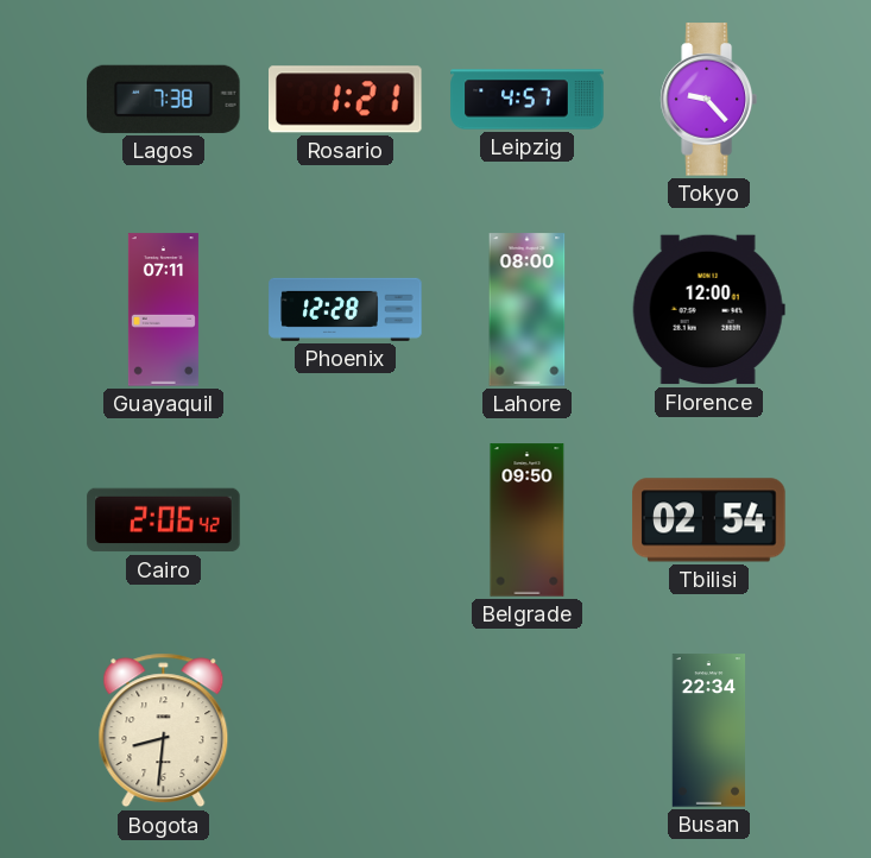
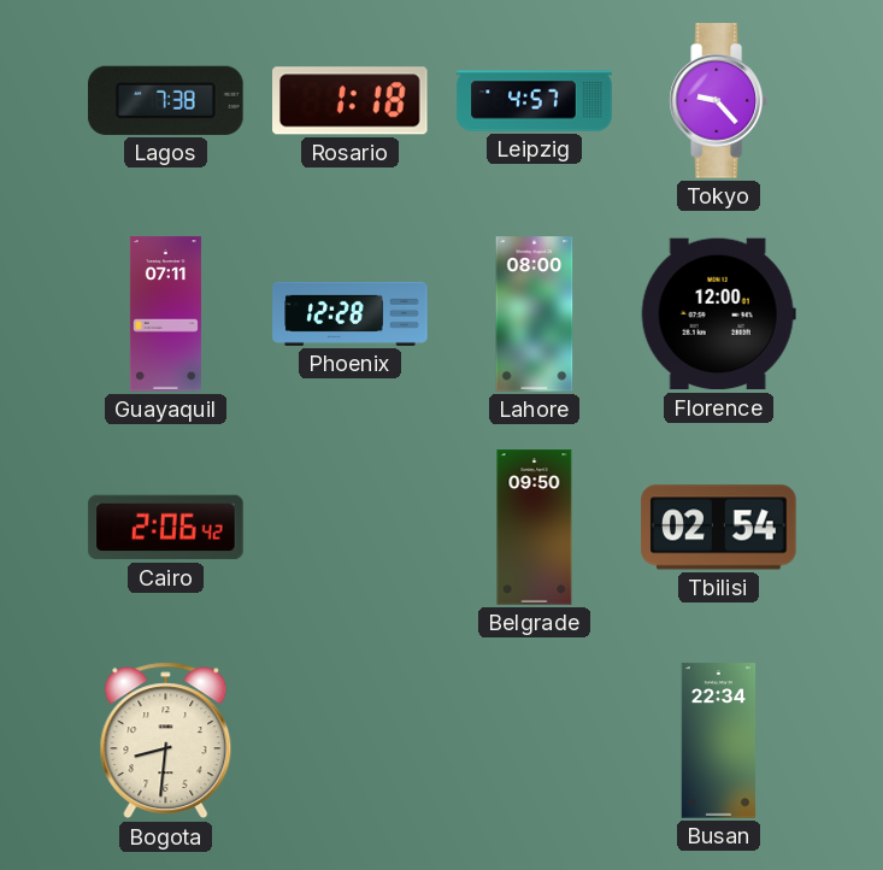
Rosario: 1:21 -> 1:18 (351, 101)
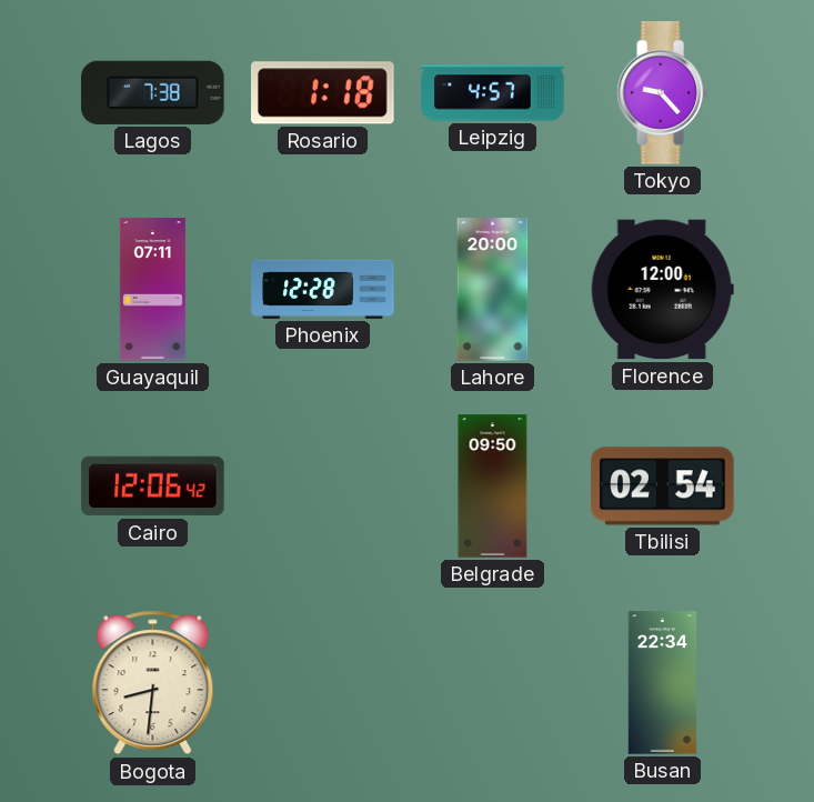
Lahore: 08:00 -> 20:00 (493, 290)
Cairo: 2:06 -> 12:06 (153, 487)
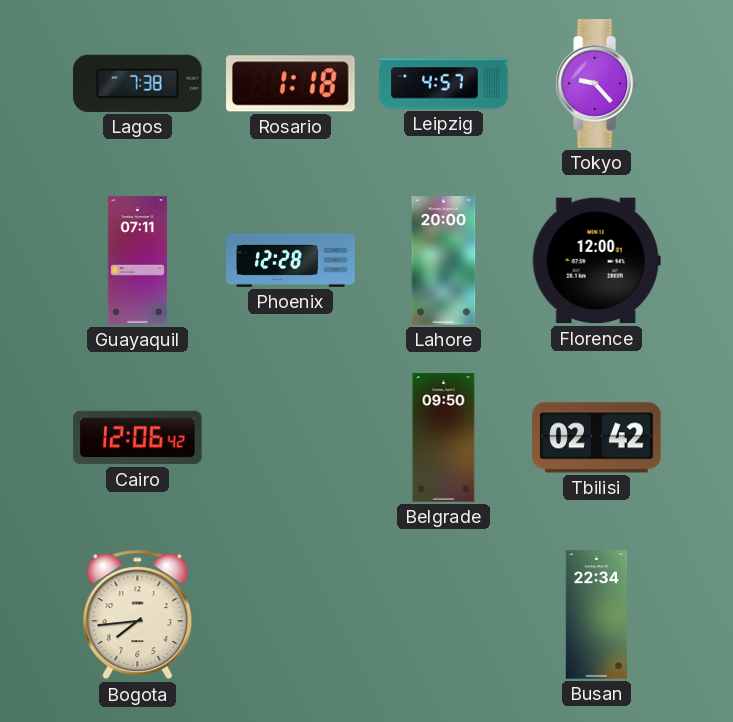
Tbilisi: 02:54 -> 02:42 (597, 438)
Bogota: 8:31 -> 7:44 (138, 615)
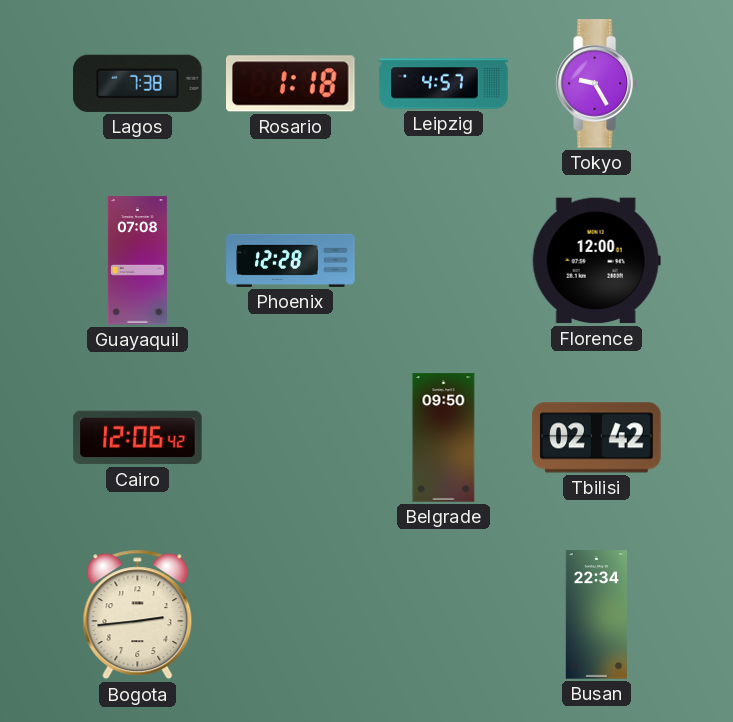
Tokyo: 9:23 -> 9:25 (596, 84)
Guayaquil: 07:11 -> 07:08 (137, 261)
Lahore: 20:00 -> none (444, 261)
Bogota: 7:44 -> 2:44 (138, 615)
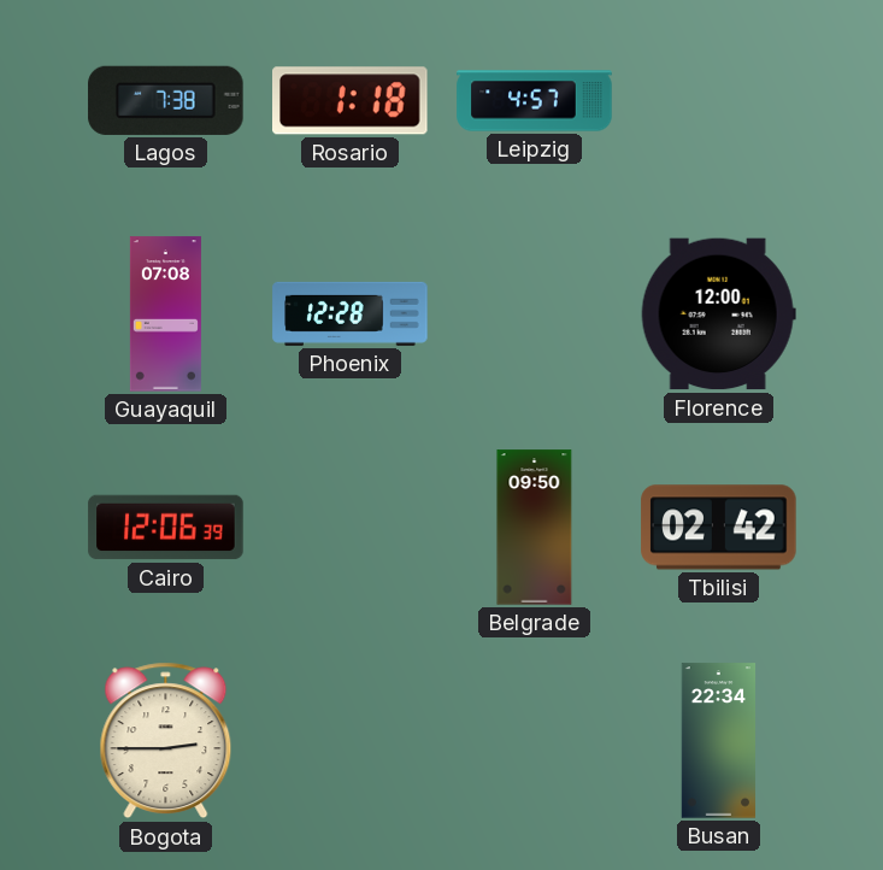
Tokyo: 9:25 -> none (596, 84)
Cairo: 12:06:42 -> 12:06:39 (166, 528)
Bogota: 2:44 -> 2:45 (166, 741)
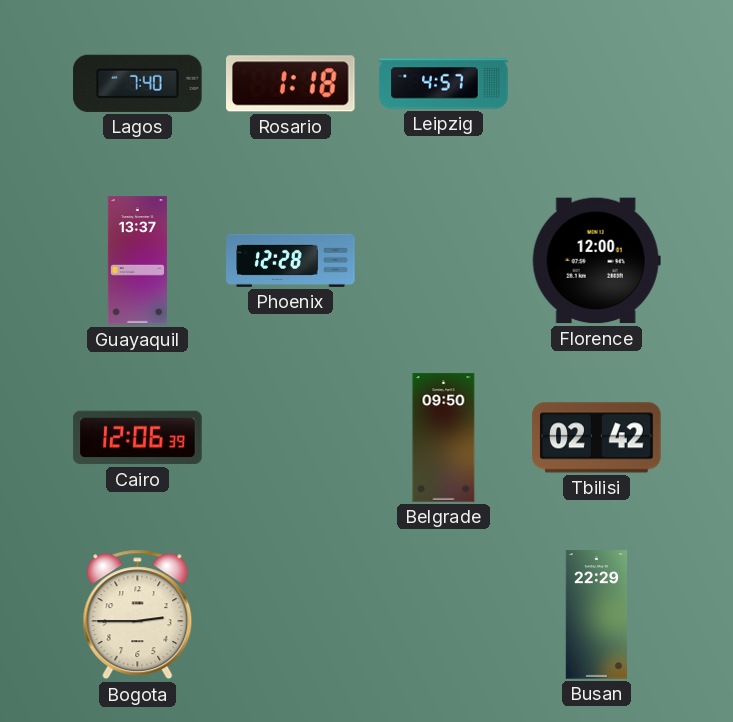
Lagos: 7:38 -> 7:40 (138, 83)
Guayaquil: 07:08 -> 13:37 (137, 261)
Busan: 22:34 -> 22:29 (597, 615)
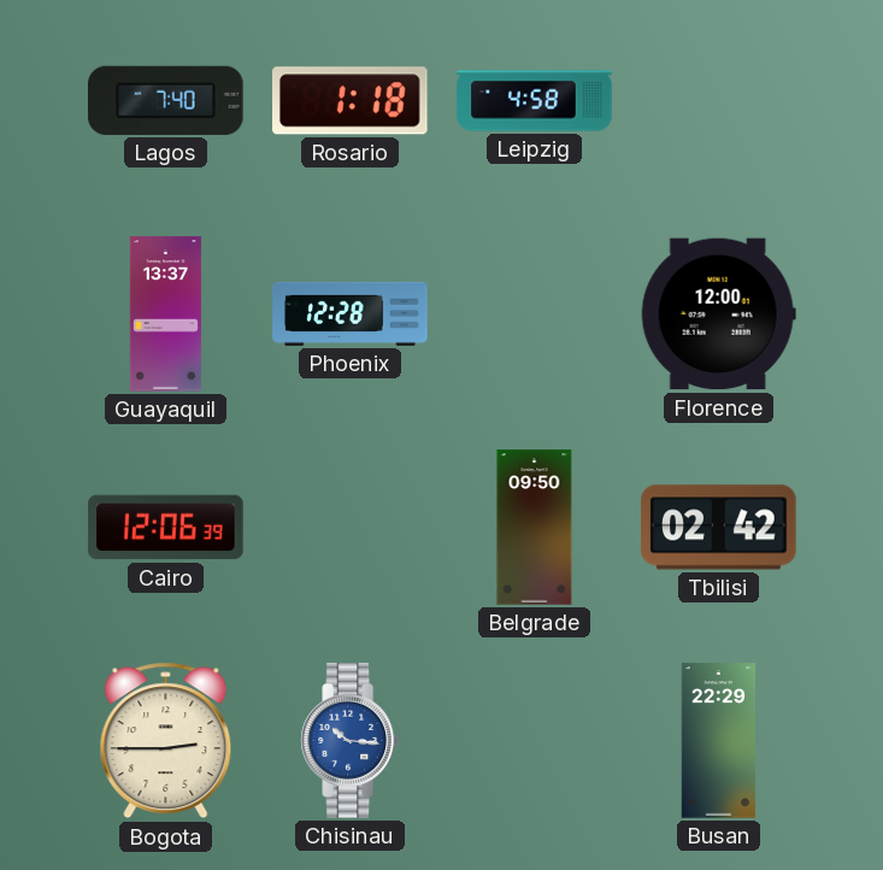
Leipzig: 4:57 -> 4:58 (535, 101)
Chisinau: none -> 10:16 (349, 741)
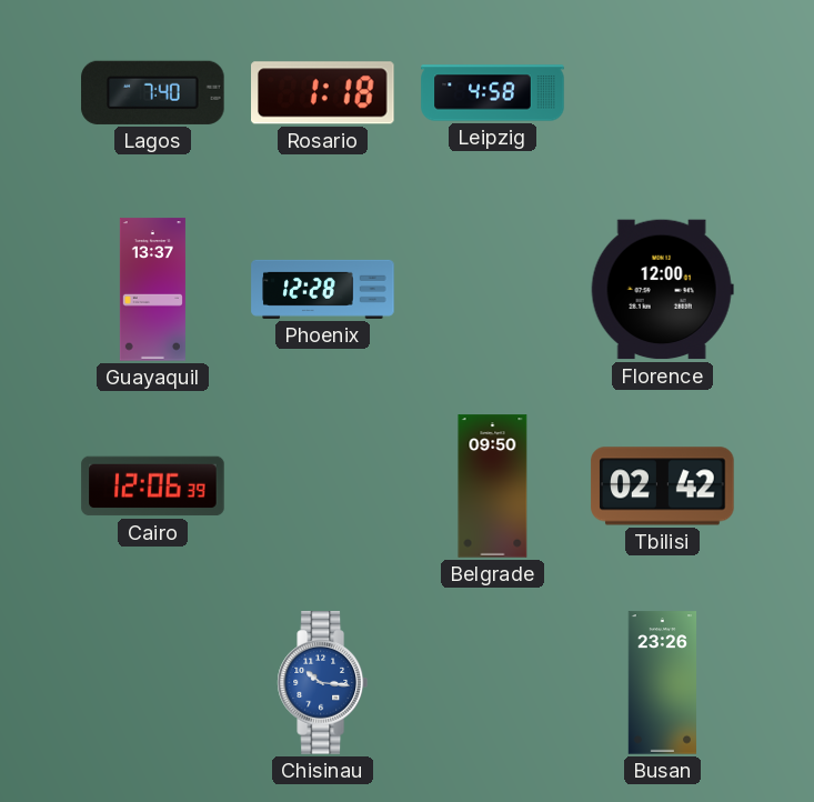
Bogota: 2:45 -> none (166, 741)
Busan: 22:29 -> 23:26 (663, 683)
